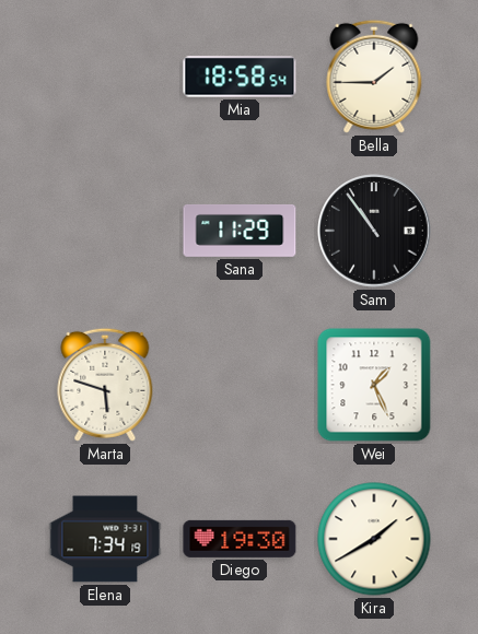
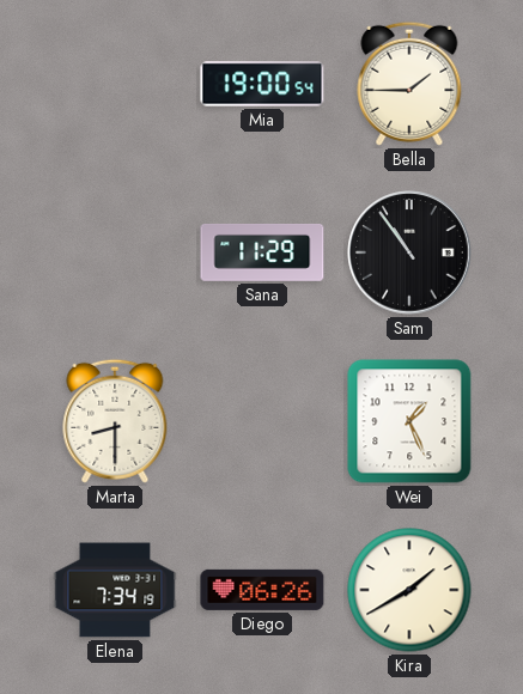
Mia: 18:58 -> 19:00 (262, 84)
Marta: 5:48 -> 8:30 (115, 421)
Diego: 19:30 -> 06:26 (262, 590)
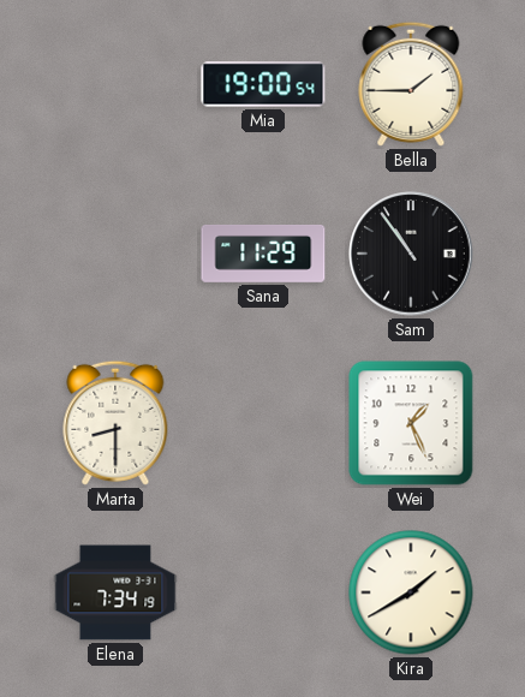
Diego: 06:26 -> none (262, 590)
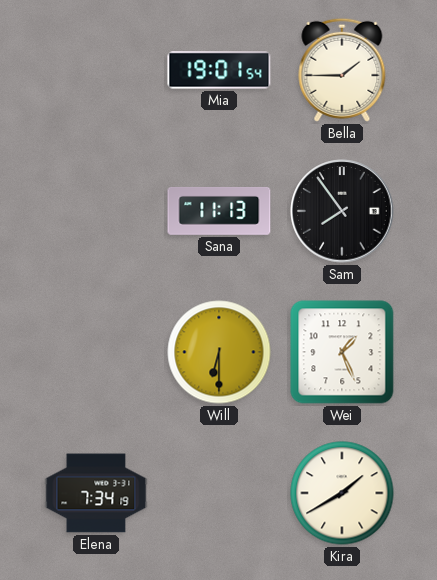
Mia: 19:00 -> 19:01 (219, 70)
Sana: 11:29 -> 11:13 (219, 211)
Sam: 10:54 -> 7:54 (342, 211)
Marta: 8:30 -> none (115, 423)
Will: none -> 6:30 (219, 352)
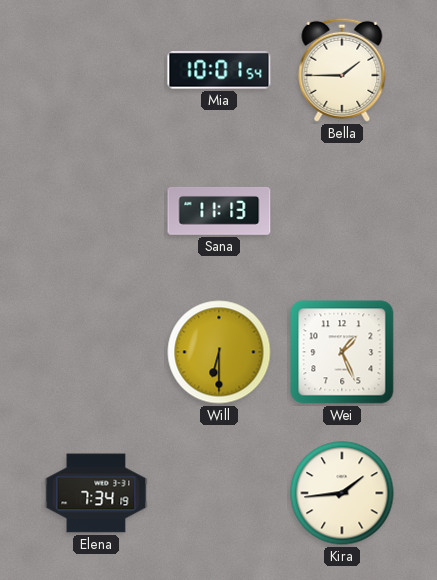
Mia: 19:01 -> 10:01 (219, 70)
Sam: 7:54 -> none (342, 211)
Kira: 1:40 -> 1:44 (342, 493)
